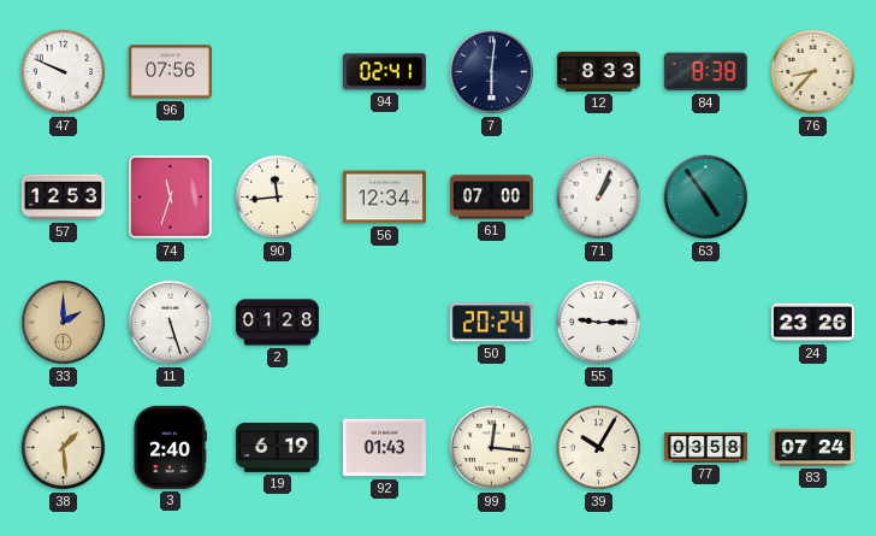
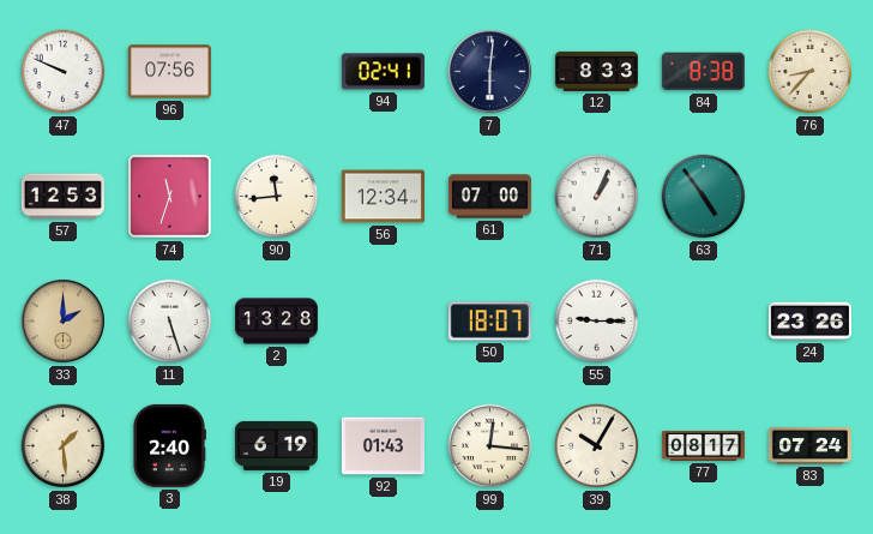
2: 01:28 -> 13:28 (276, 322)
50: 20:24 -> 18:07 (489, 322)
77: 03:58 -> 08:17 (703, 445)
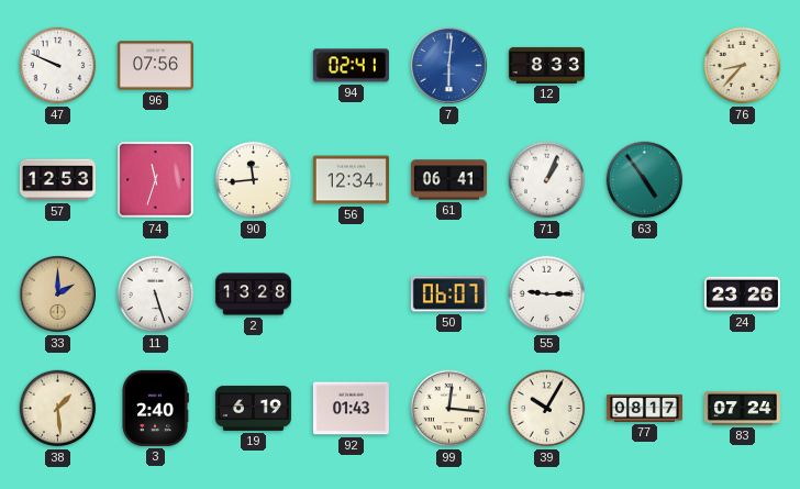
7 dial: navy -> blue (449, 66)
84: 8:38 -> none (703, 72)
61: 07:00 -> 06:41 (448, 180)
50: 18:07 -> 06:07 (448, 294)
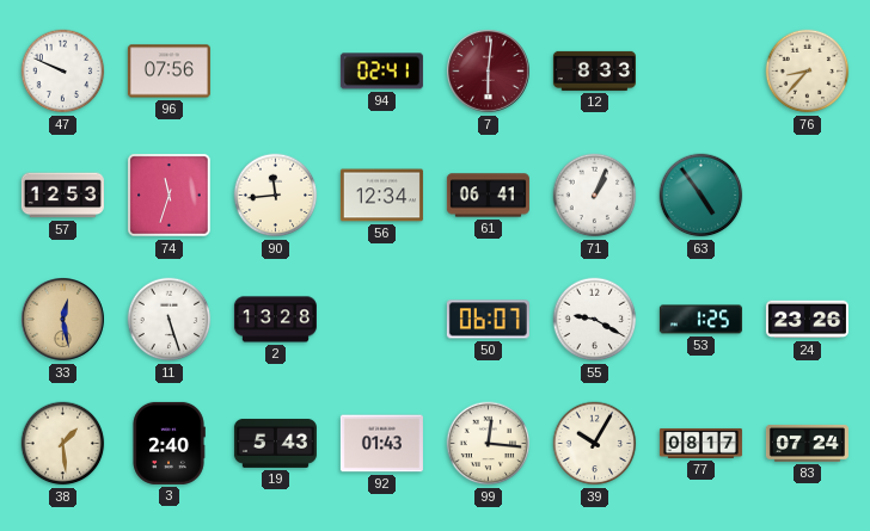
7 dial: blue -> burgundy (489, 72)
33: 2:00 -> 12:28 (63, 320)
55: 9:15 -> 9:20 (595, 320)
53: none -> 1:25 (700, 320)
19: 6:19 -> 5:43 (275, 443)
